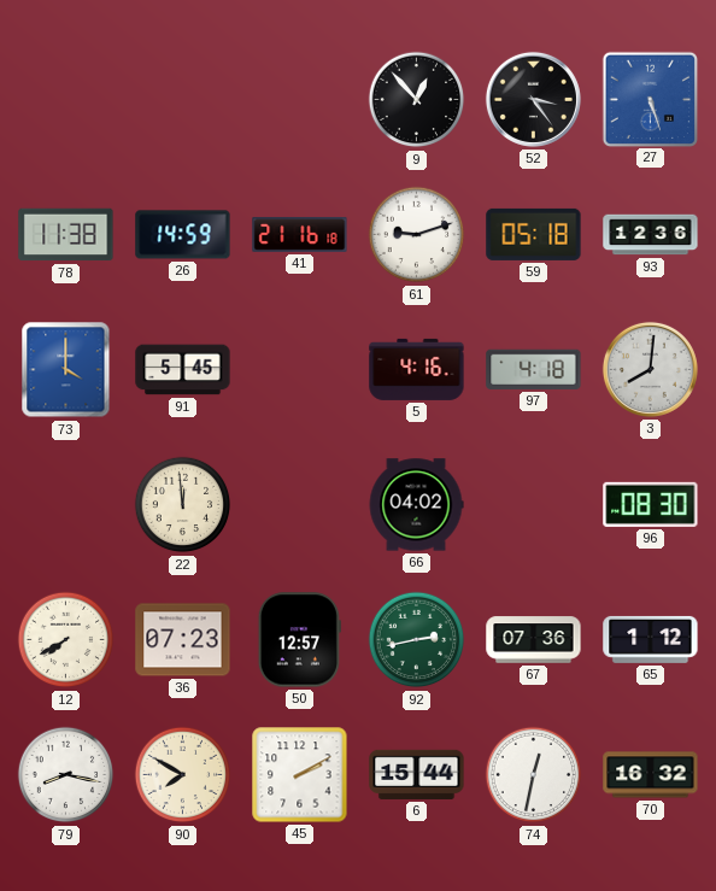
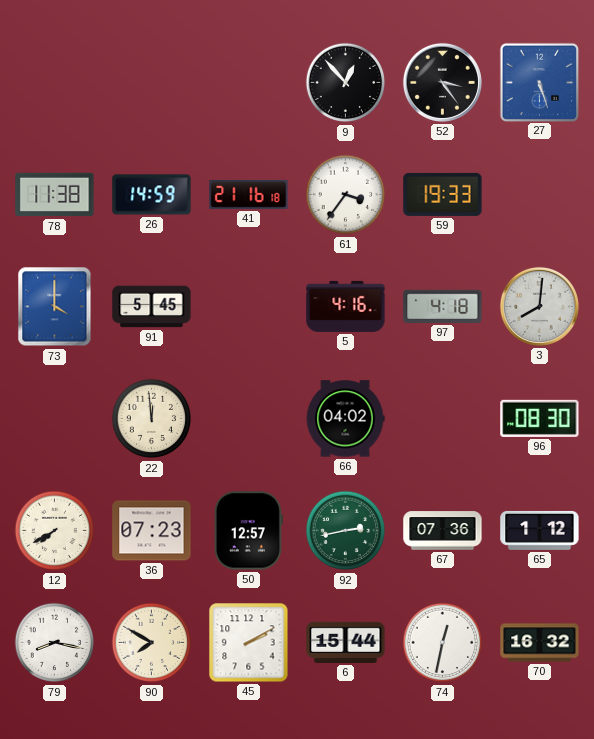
61: 9:12 -> 3:36 (346, 195)
59: 05:18 -> 19:33 (443, 194)
93: 12:36 -> none (651, 235)
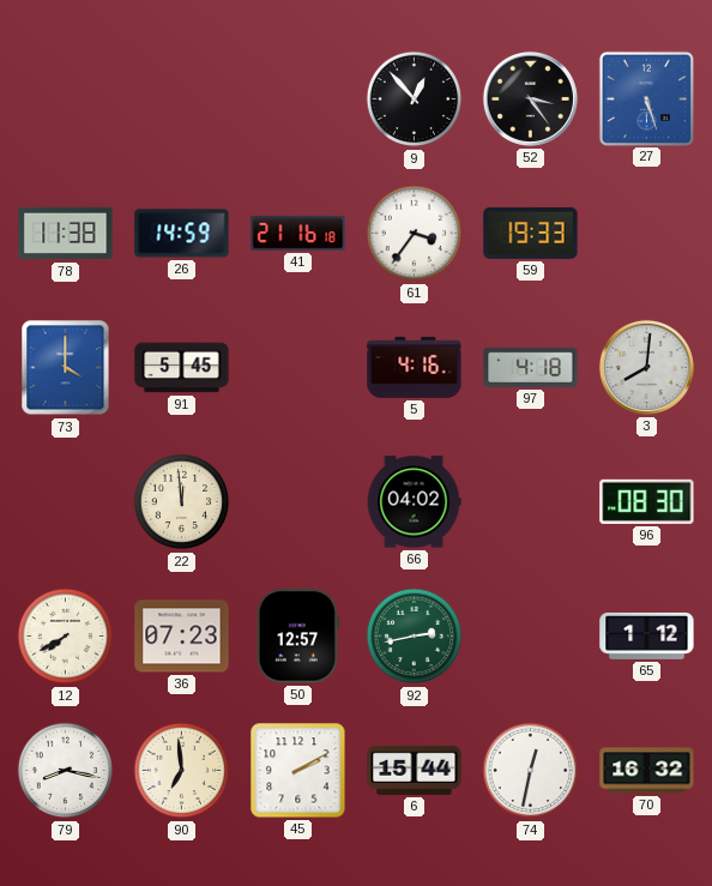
67: 07:36 -> none (443, 531)
90: 7:50 -> 6:59 (182, 771)
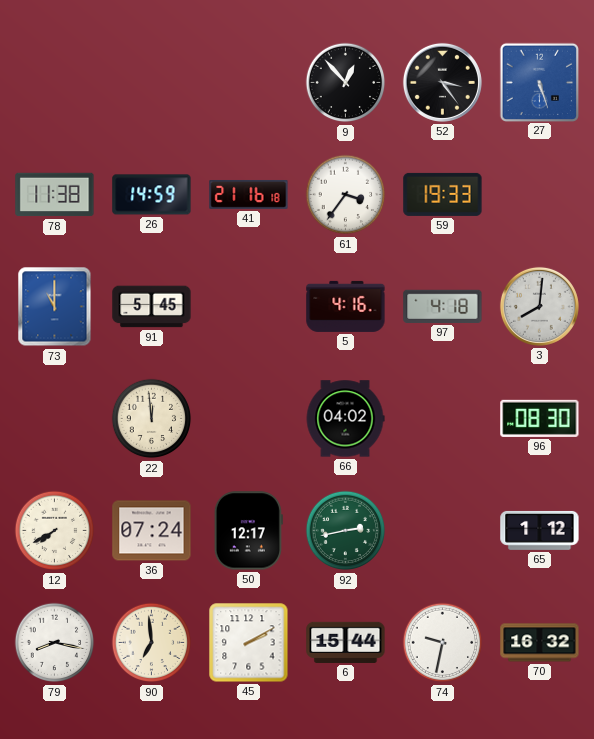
73: 4:00 -> 11:00 (55, 307)
36: 07:23 -> 07:24 (152, 531)
50: 12:57 -> 12:17 (248, 531)
74: 12:32 -> 9:32 (443, 643)
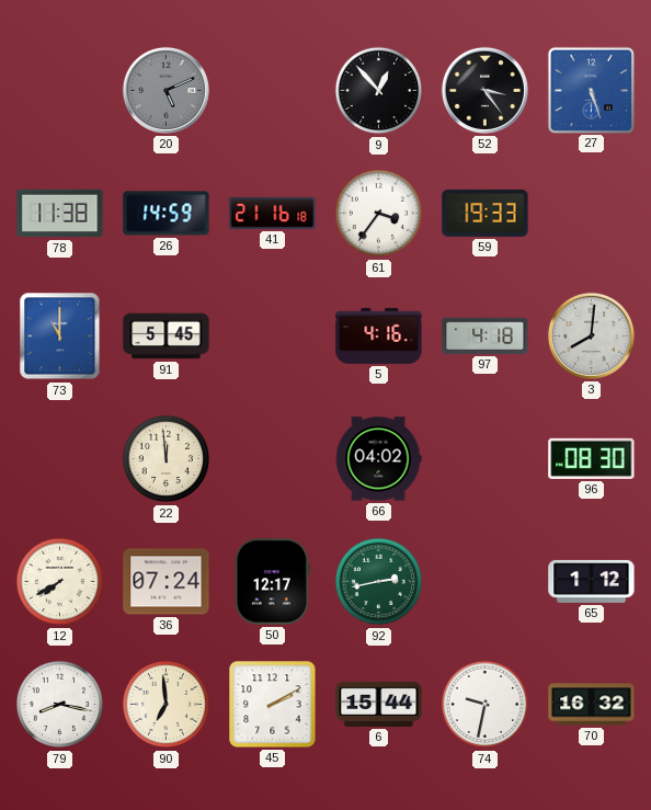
20: none -> 5:11 (165, 90)
